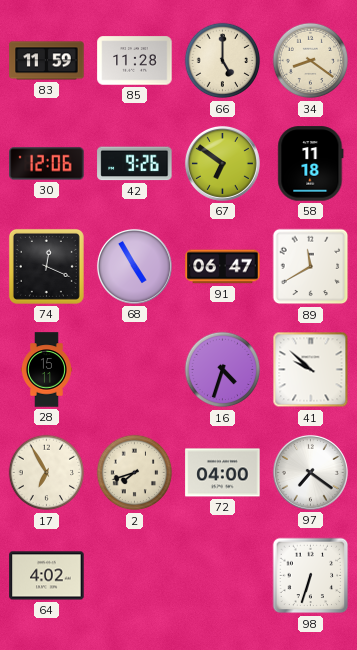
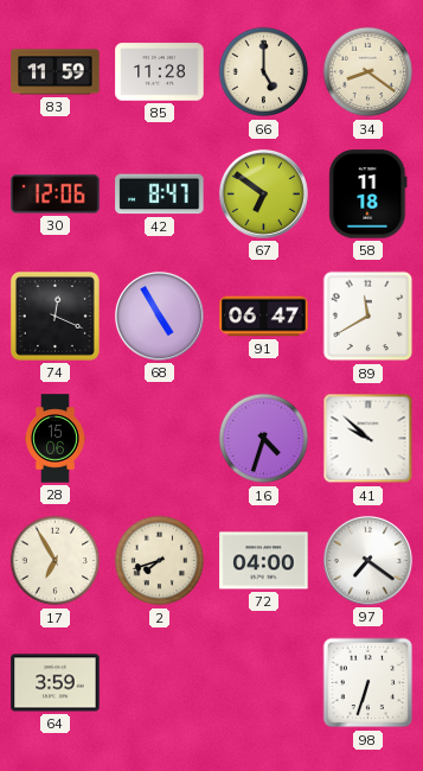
42: 9:26 -> 8:47 (160, 195)
28: 15:11 -> 15:06 (55, 439)
64: 4:02 -> 3:59 (56, 683)
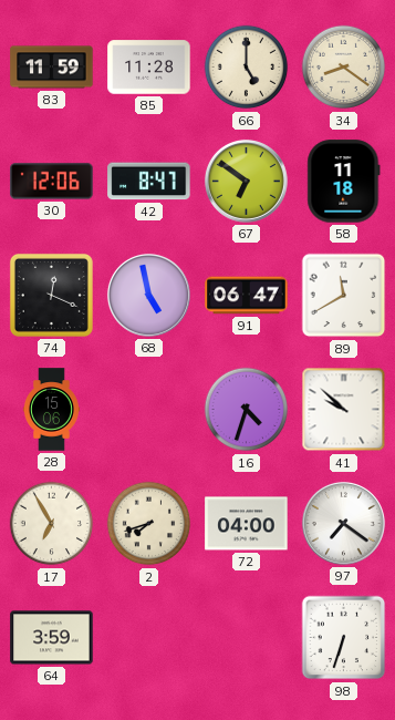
68: 4:55 -> 4:58 (148, 295)
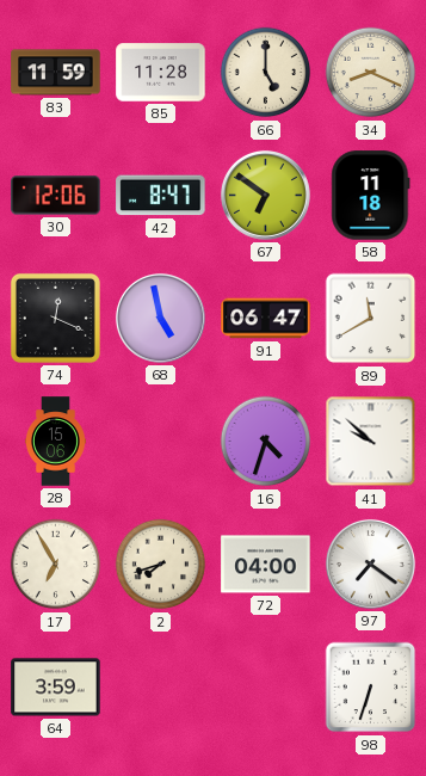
34: 8:21 -> 8:19 (371, 73)
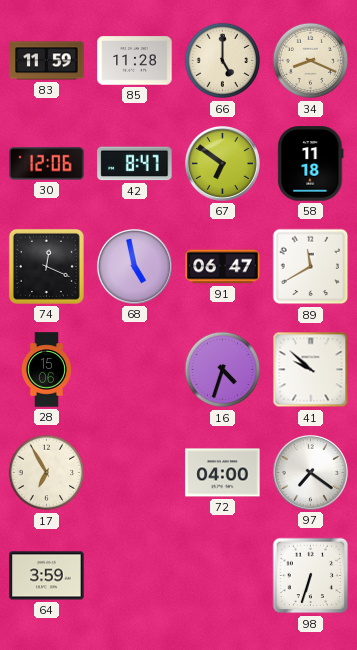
2: 7:42 -> none (161, 565)
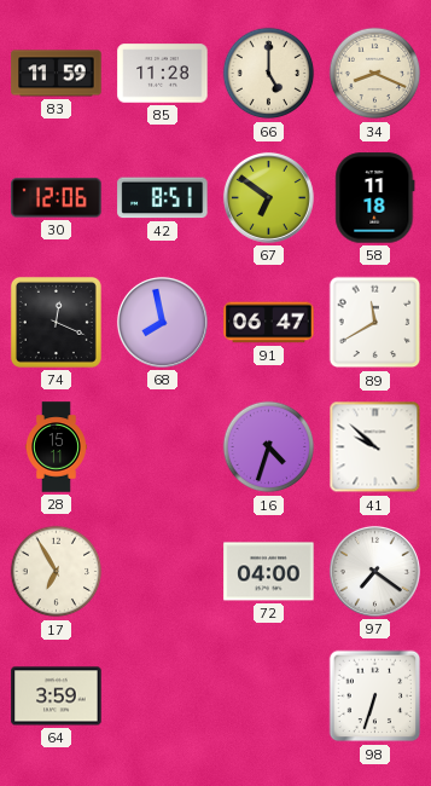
42: 8:47 -> 8:51 (163, 198)
68: 4:58 -> 7:58 (162, 322)
28: 15:06 -> 15:11 (56, 447)
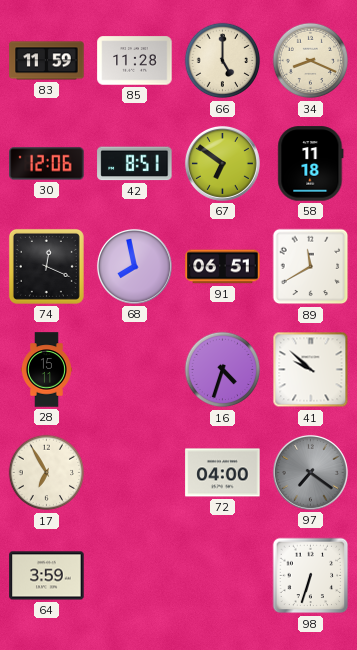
91: 06:47 -> 06:51 (223, 267)
97 dial: white -> grey (310, 472)
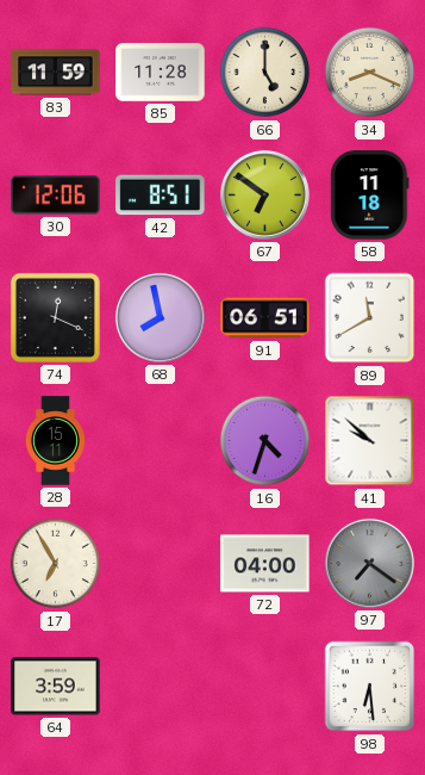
98: 6:33 -> 6:29 (370, 687)
